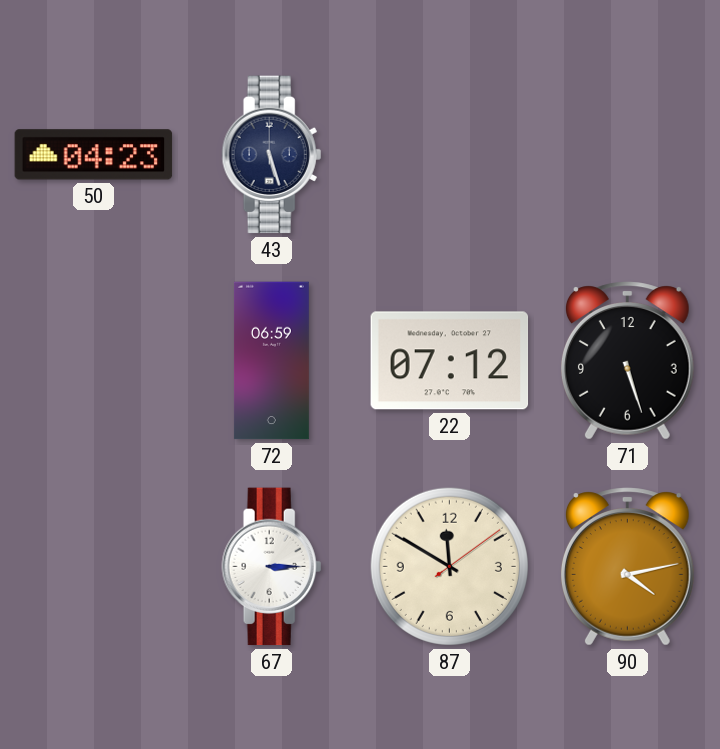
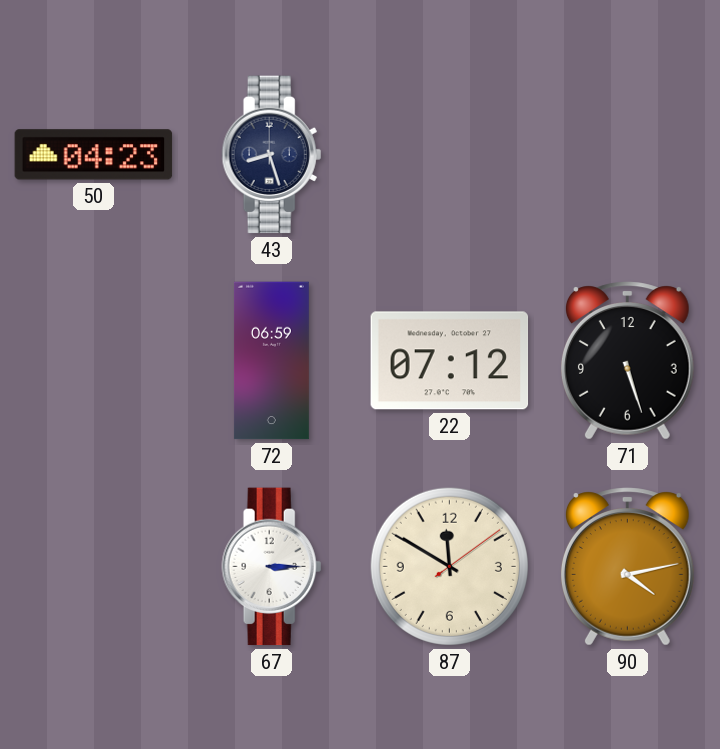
43: 5:27 -> 8:27 (272, 155)
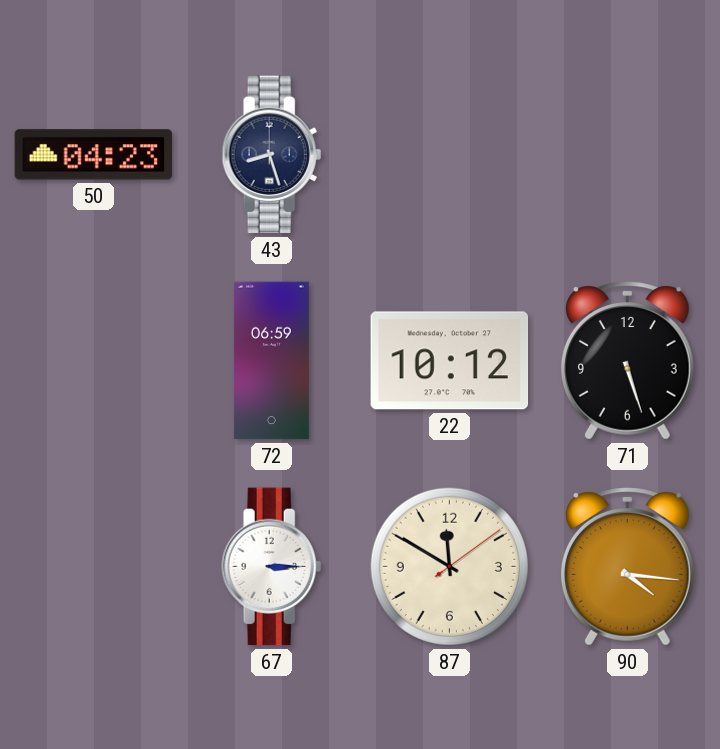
22: 07:12 -> 10:12 (450, 361)
90: 4:13 -> 4:16 (627, 567)
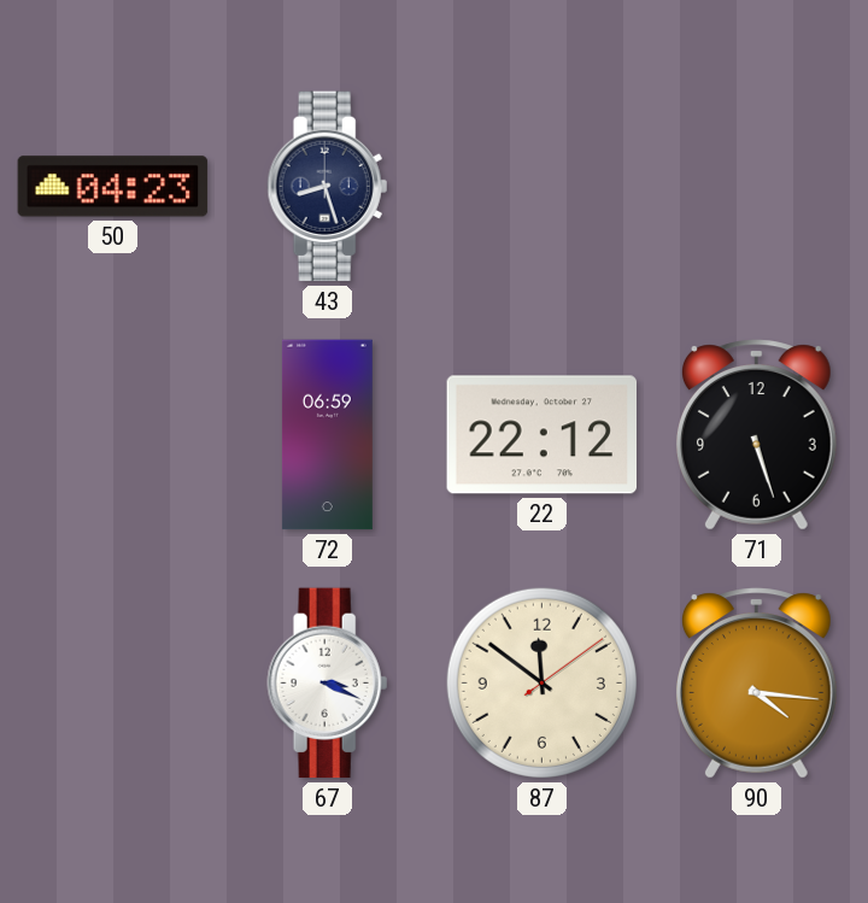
22: 10:12 -> 22:12 (542, 435)
67: 3:15 -> 3:19 (328, 684)
87: 11:50 -> 11:51 (541, 682)
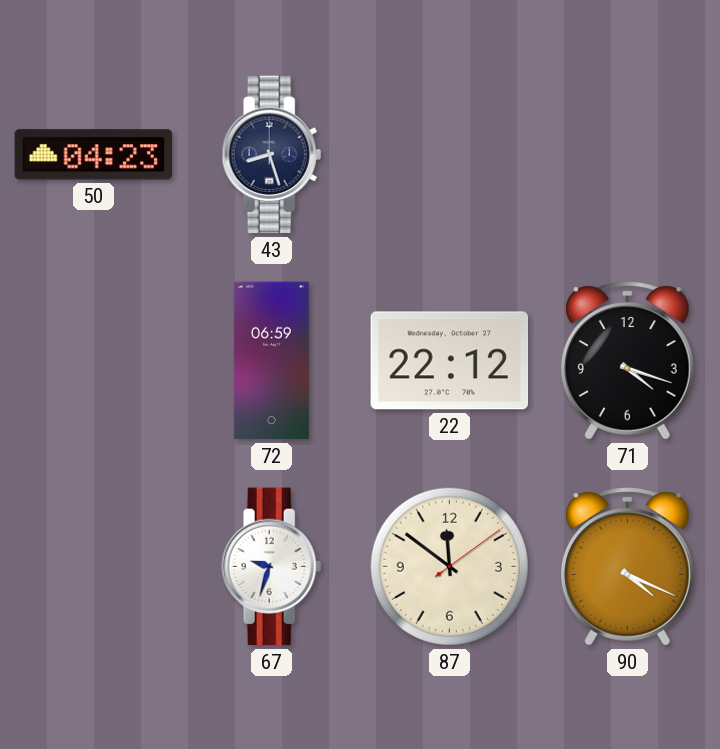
71: 5:27 -> 4:18 (627, 361)
67: 3:19 -> 9:33 (272, 567)
90: 4:16 -> 4:19 (627, 567)
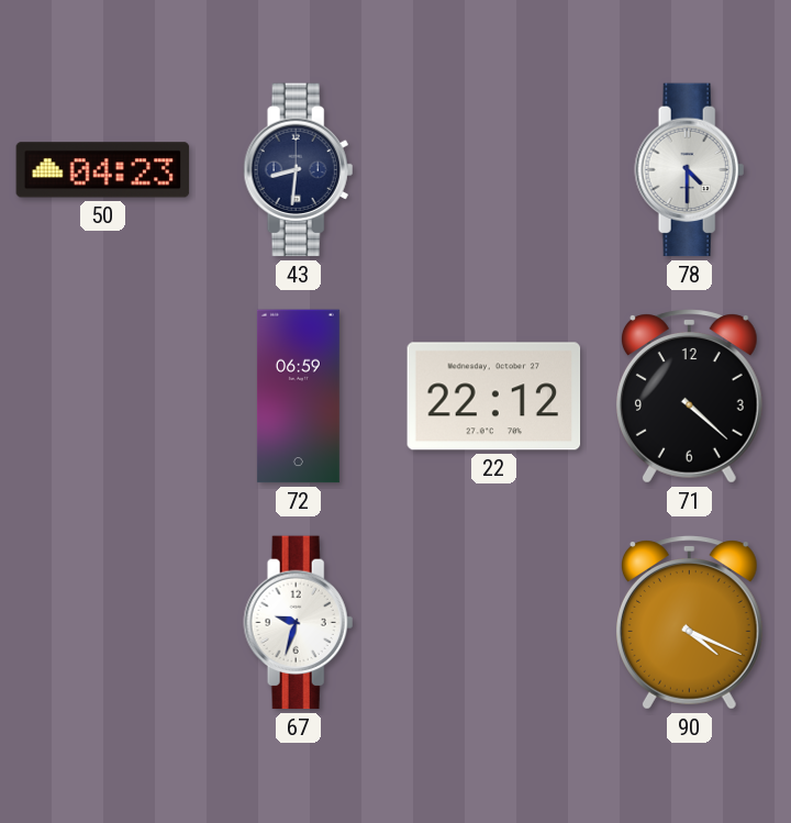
43: 8:27 -> 8:31 (299, 170)
78: none -> 4:30 (690, 170)
71: 4:18 -> 4:22 (689, 397)
87: 11:51 -> none (449, 566)
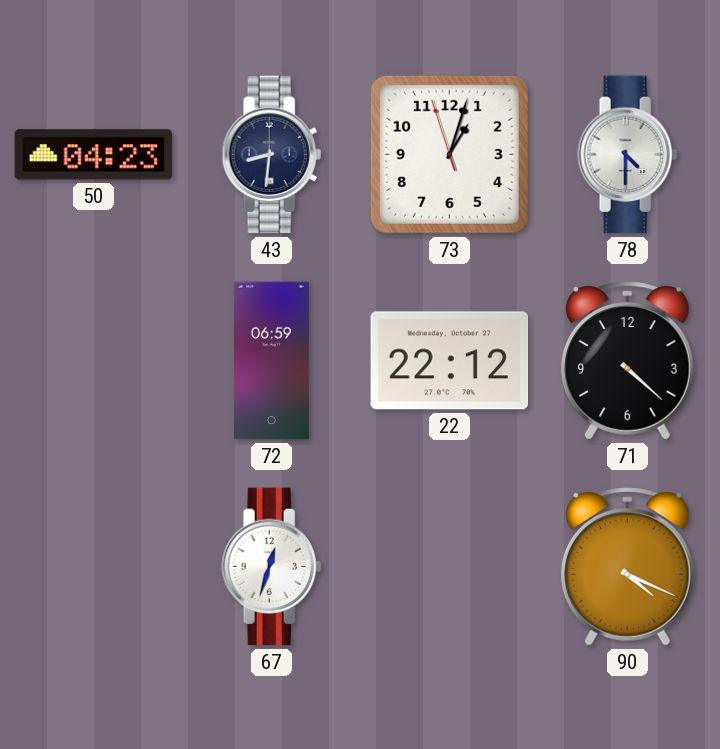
73: none -> 1:02 (449, 154)
67: 9:33 -> 12:33 (272, 567)
